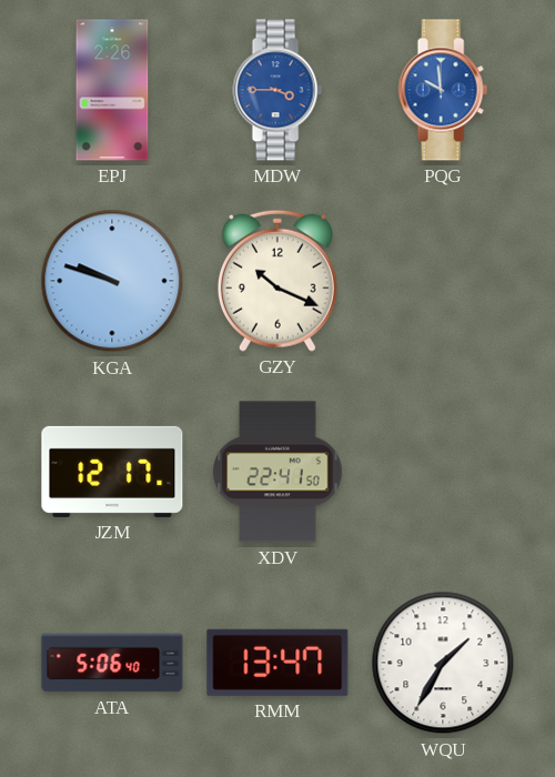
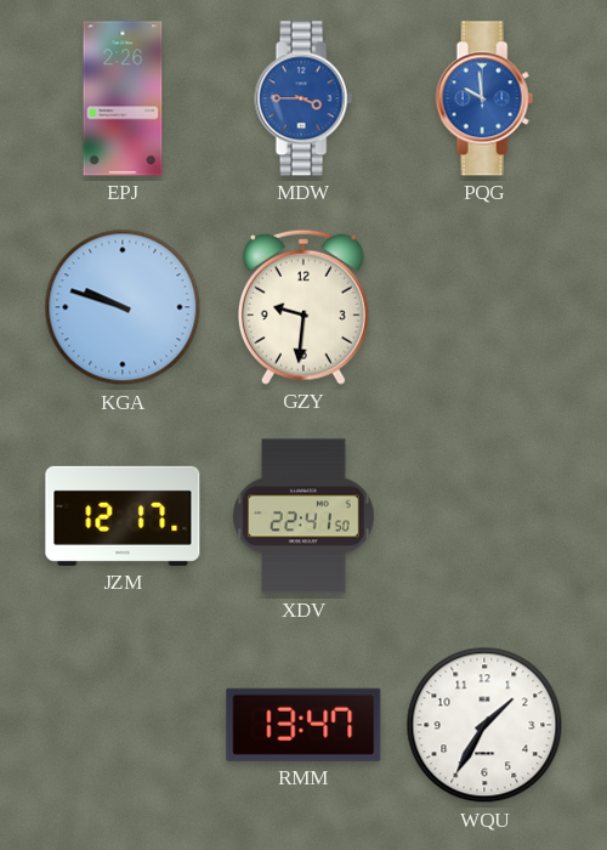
GZY: 10:19 -> 9:31 (303, 307)
ATA: 5:06 -> none (112, 663)
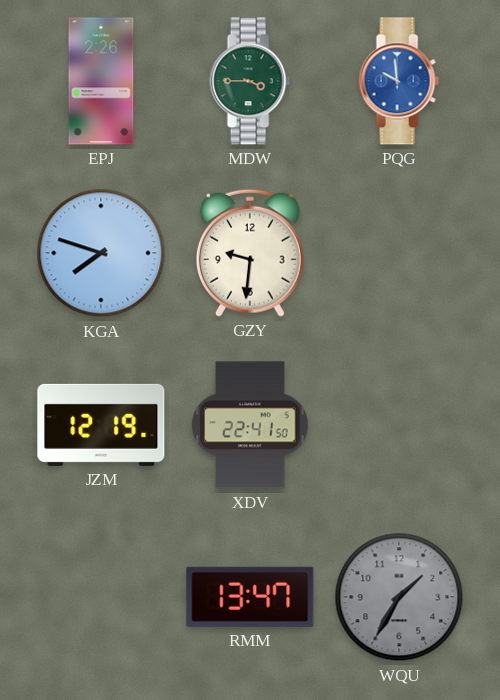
MDW dial: blue -> green (250, 81)
KGA: 9:48 -> 7:48 (101, 253)
JZM: 12:17 -> 12:19 (101, 425)
WQU dial: white -> grey (399, 597)
